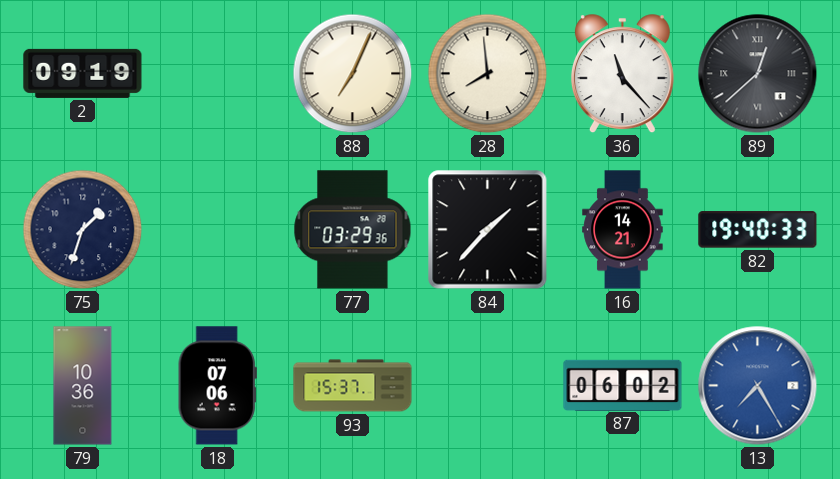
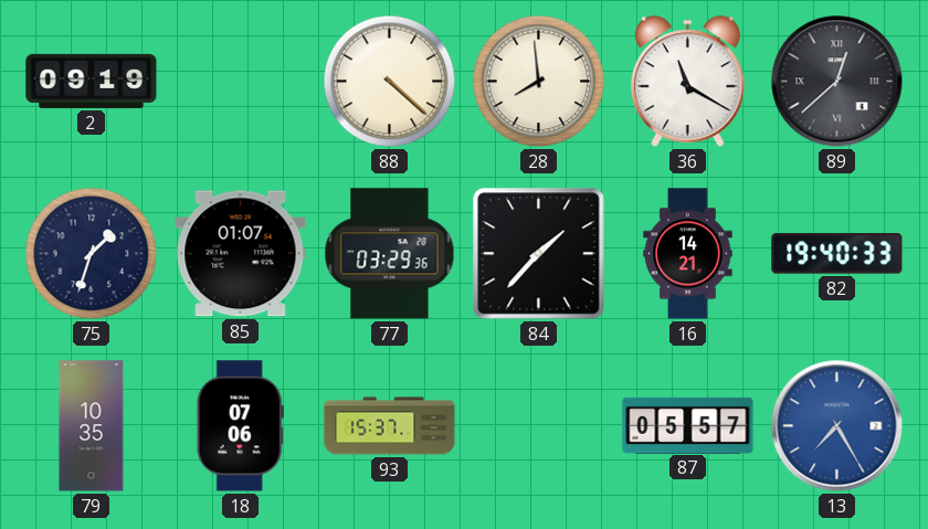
88: 7:04 -> 4:22 (390, 82)
36: 11:23 -> 11:20 (687, 82)
85: none -> 01:07 (241, 254)
79: 10:36 -> 10:35 (92, 426)
87: 06:02 -> 05:57 (688, 425)
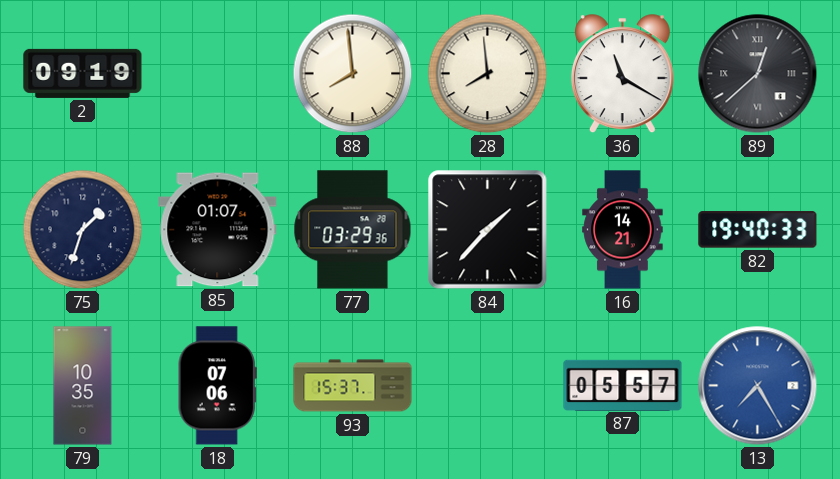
88: 4:22 -> 7:59 (353, 74)
